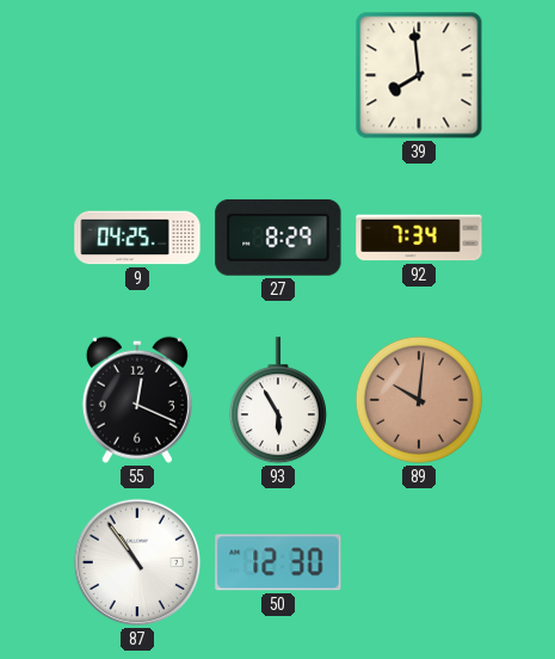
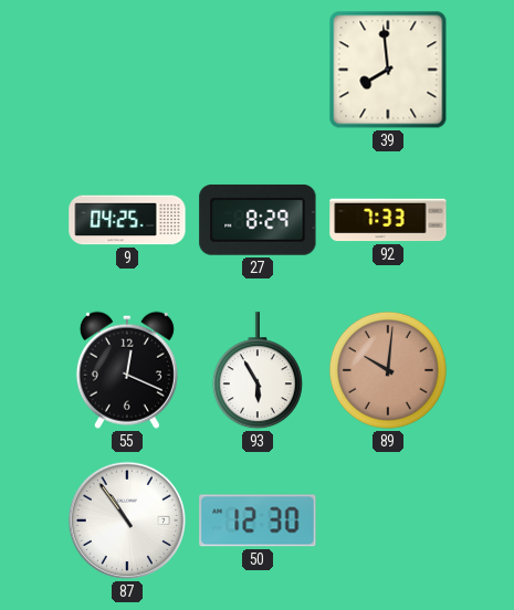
92: 7:34 -> 7:33 (388, 220)
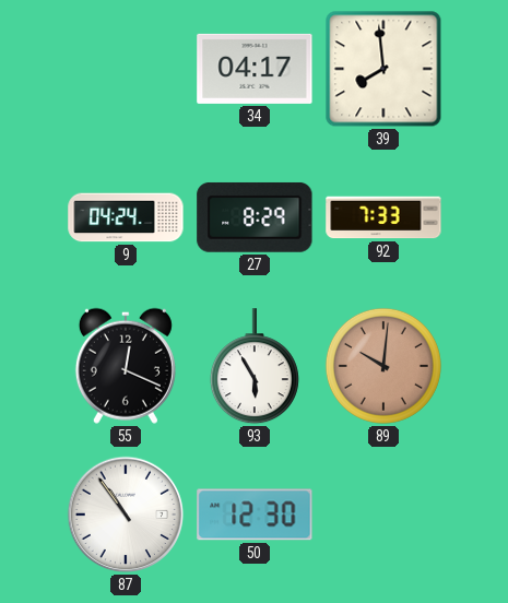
34: none -> 04:17 (255, 69)
9: 04:25 -> 04:24 (126, 217)
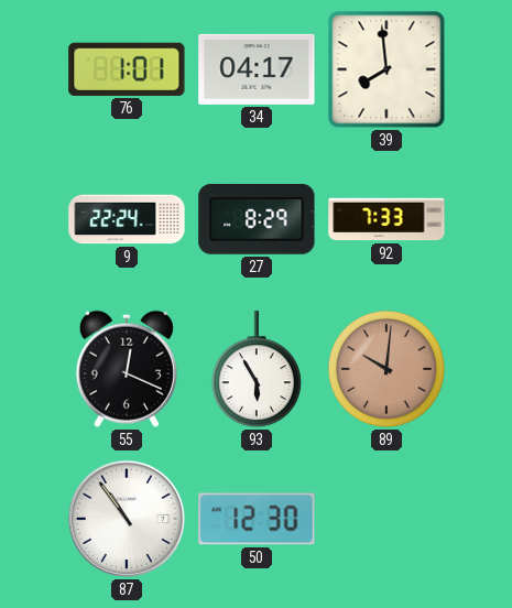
76: none -> 1:01 (127, 69)
9: 04:24 -> 22:24 (127, 219)
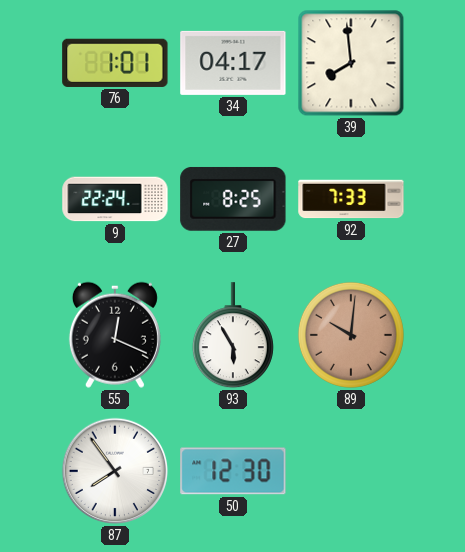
27: 8:29 -> 8:25 (233, 199)
87: 10:54 -> 7:54 (115, 471)
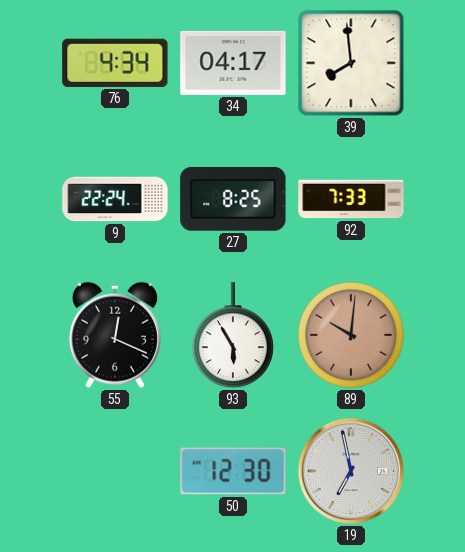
76: 1:01 -> 4:34 (115, 63)
87: 7:54 -> none (115, 471)
19: none -> 6:58 (351, 471)
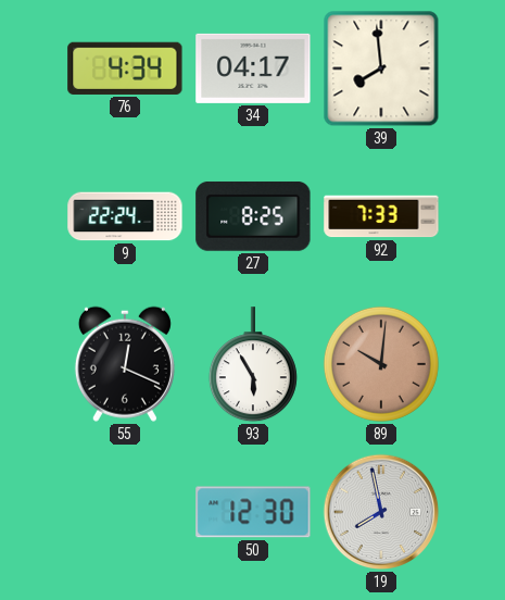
19: 6:58 -> 7:58 (381, 512)
